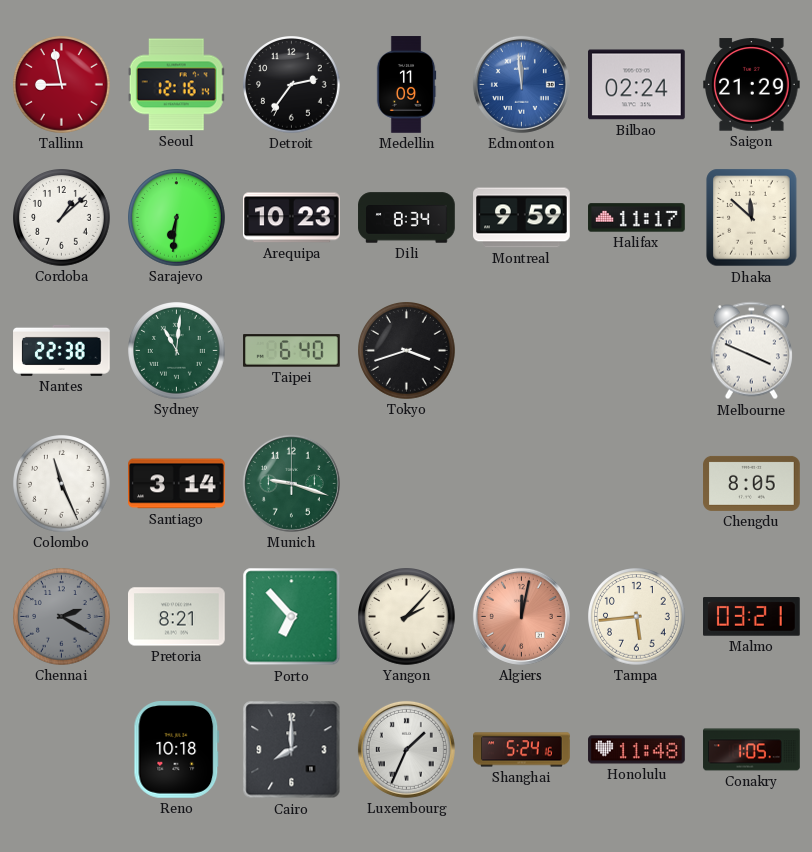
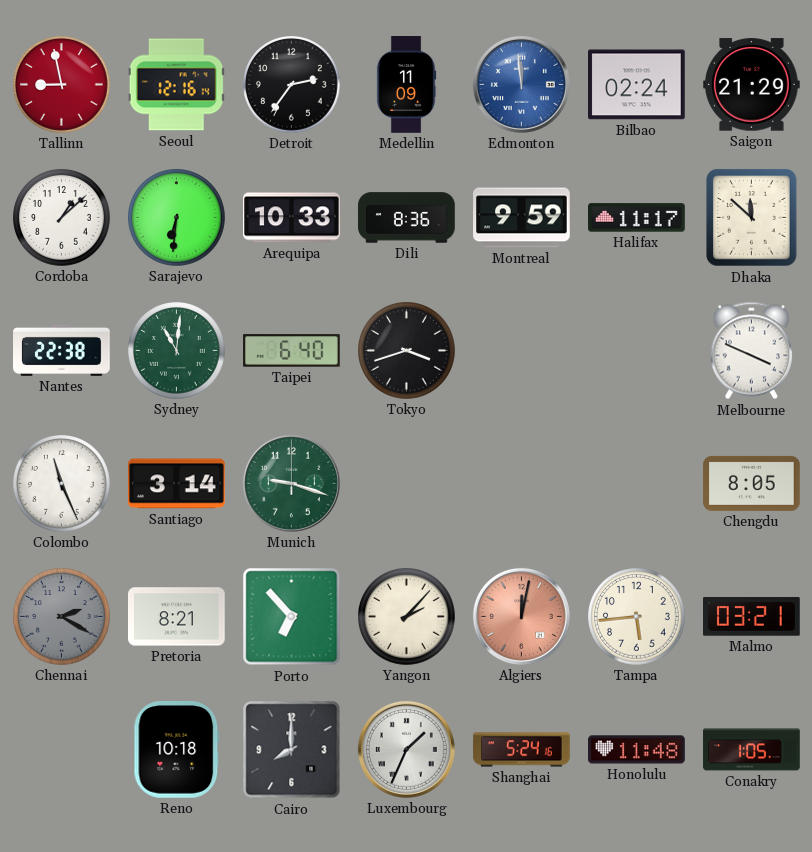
Arequipa: 10:23 -> 10:33 (292, 218)
Dili: 8:34 -> 8:36 (407, 218)
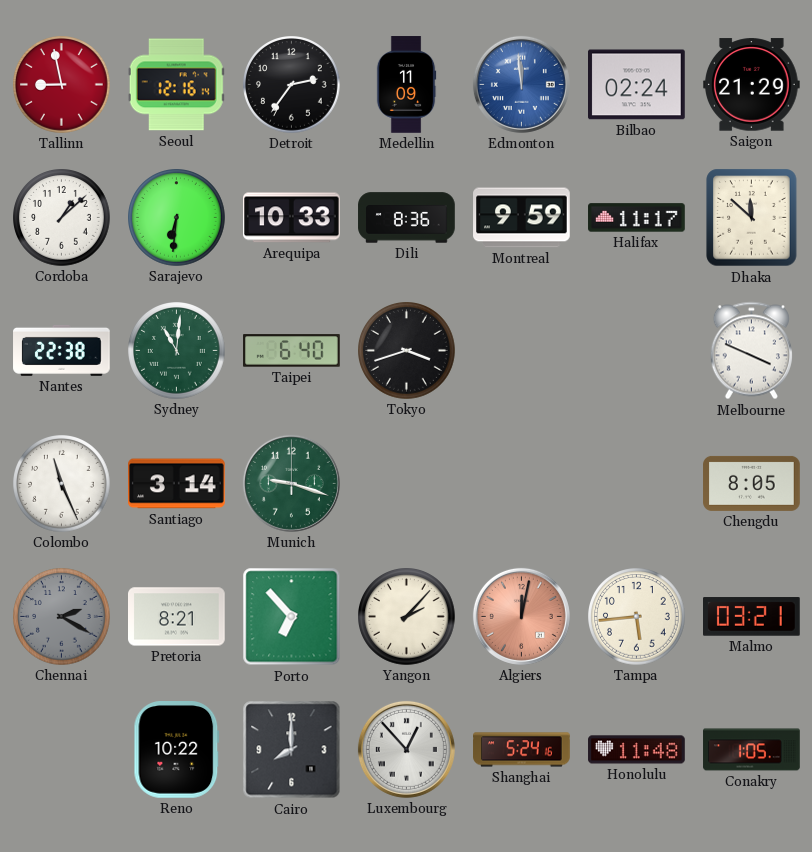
Reno: 10:18 -> 10:22 (177, 750)
Luxembourg: 1:34 -> 12:53 (406, 749)
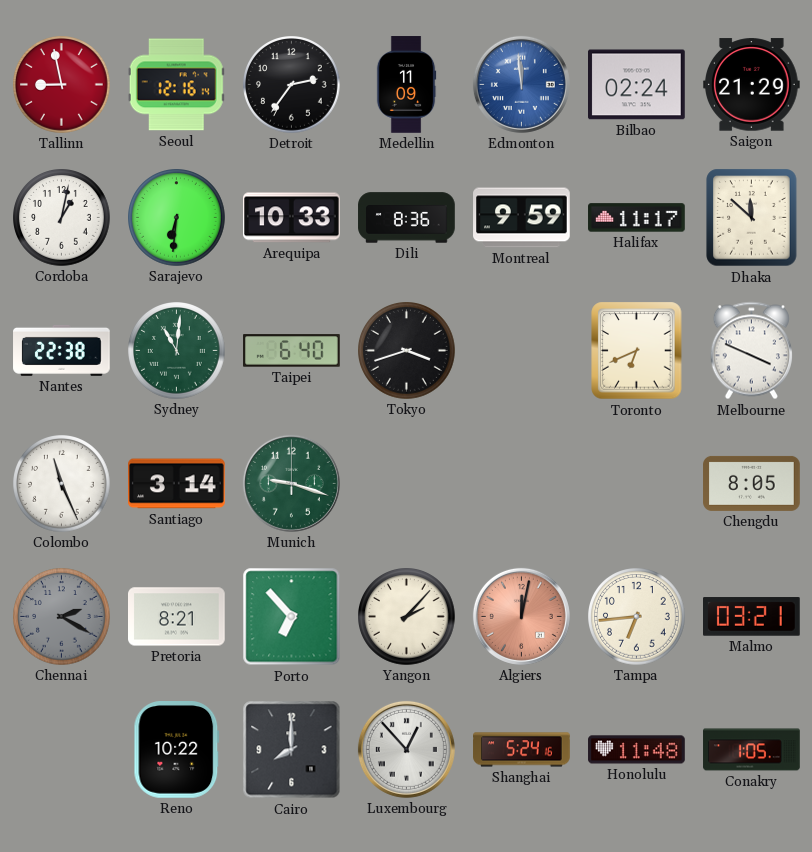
Cordoba: 1:08 -> 1:02 (62, 218)
Toronto: none -> 6:41 (637, 351)
Tampa: 5:44 -> 6:44 (637, 617)
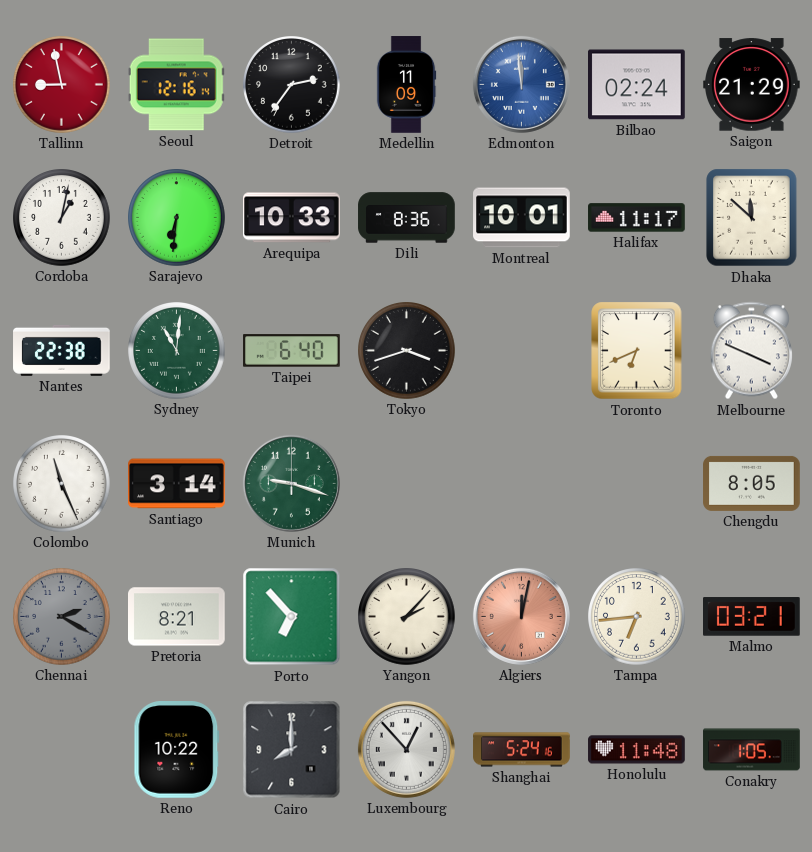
Montreal: 9:59 -> 10:01 (522, 218)
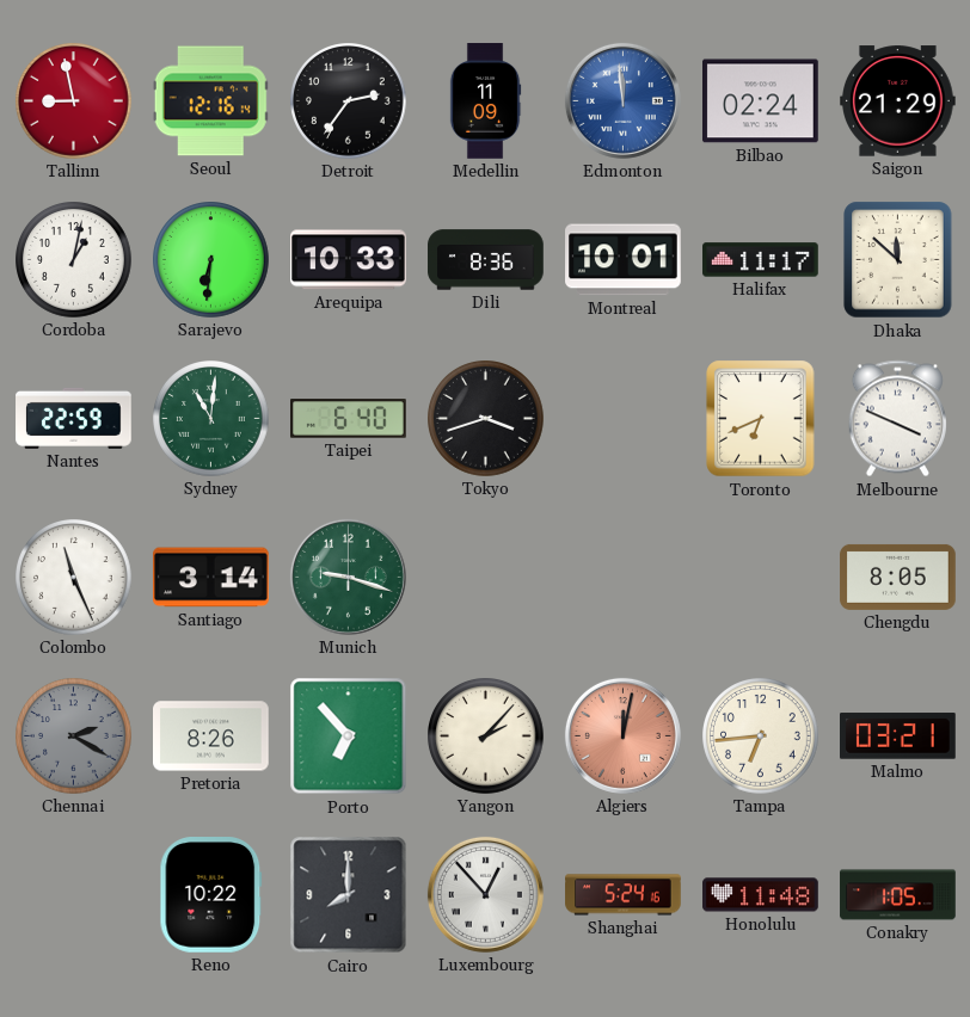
Nantes: 22:38 -> 22:59 (74, 418)
Pretoria: 8:21 -> 8:26 (211, 736)
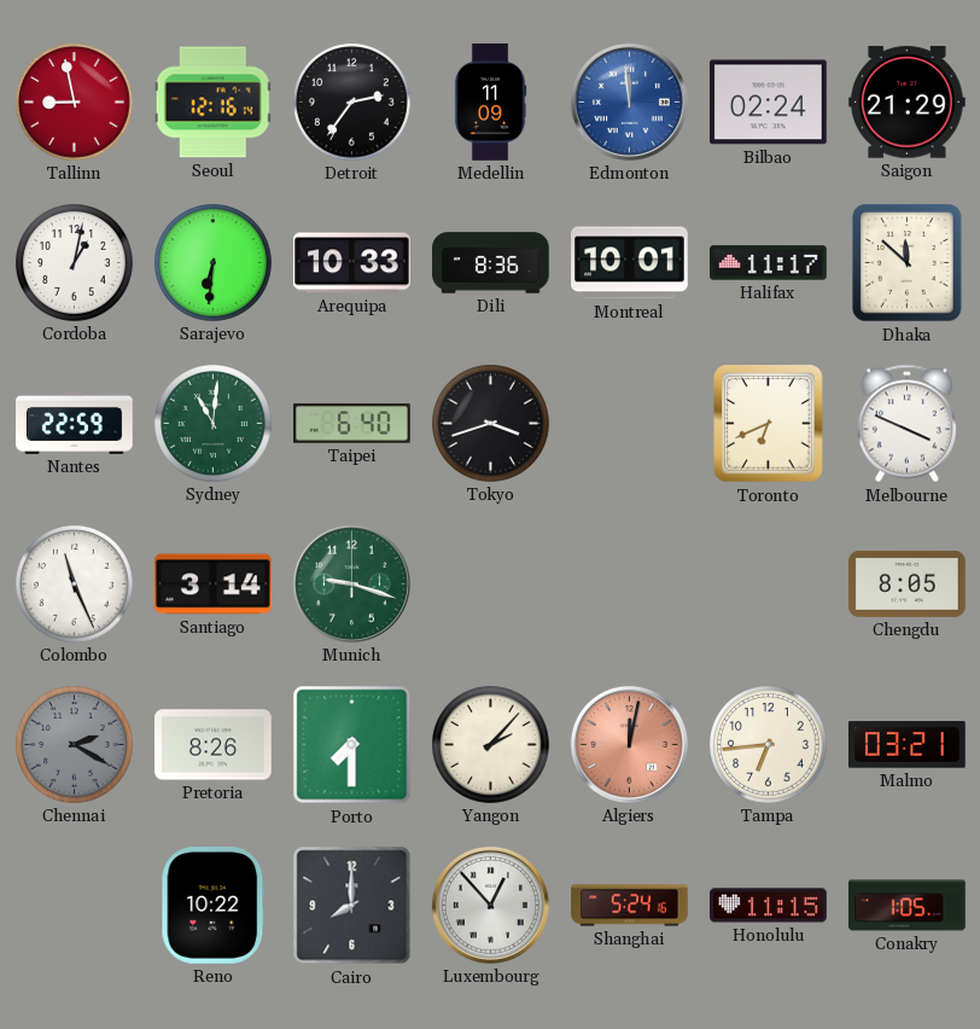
Porto: 6:53 -> 7:30 (352, 745)
Honolulu: 11:48 -> 11:15 (769, 906)
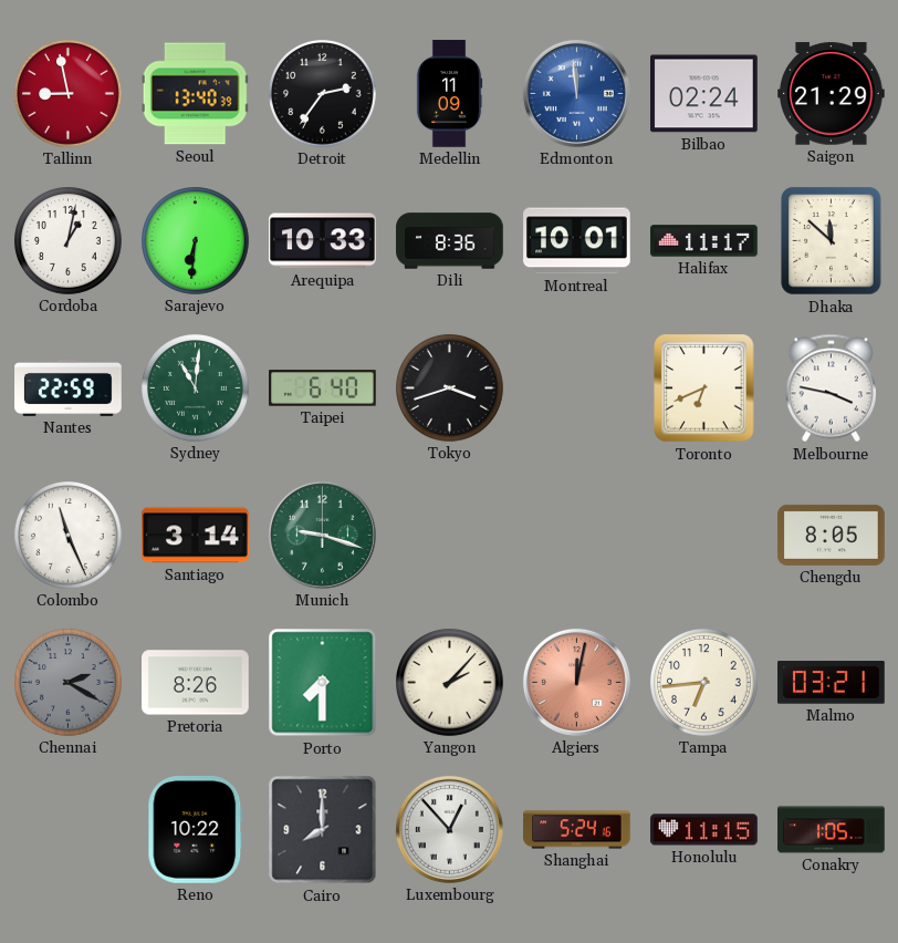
Seoul: 12:16 -> 13:40 (195, 94)
Melbourne: 3:49 -> 3:47 (831, 388)
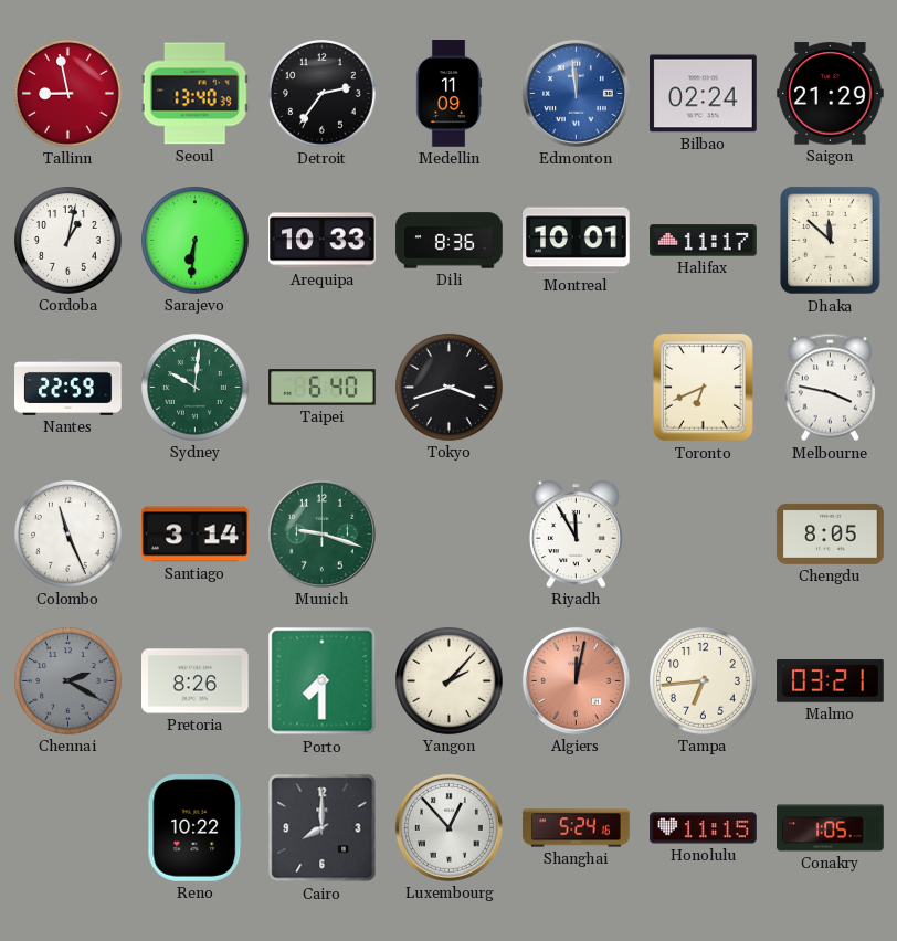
Sydney: 11:01 -> 10:01 (196, 388)
Riyadh: none -> 11:55 (576, 533)
